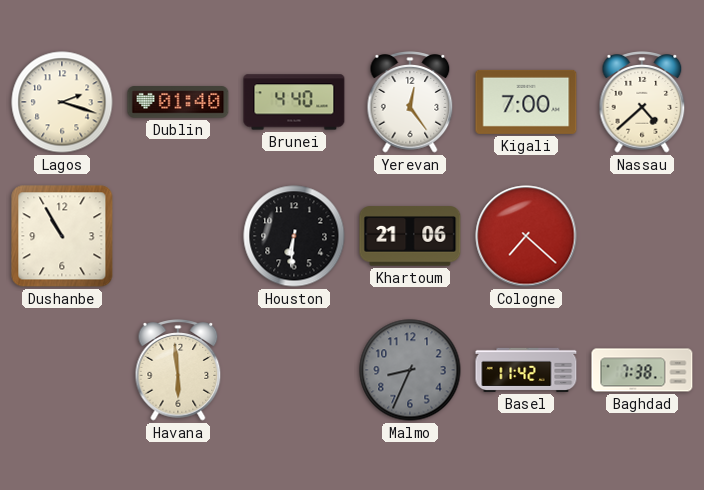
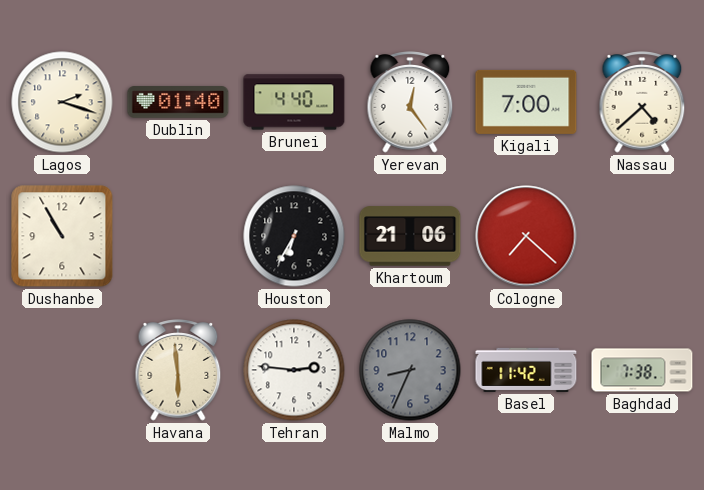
Houston: 6:31 -> 6:35 (294, 236)
Tehran: none -> 2:46 (294, 370)
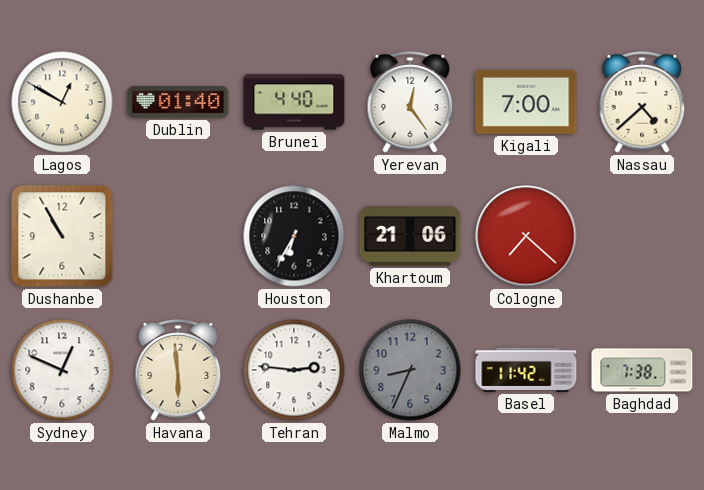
Lagos: 2:18 -> 12:50 (62, 102)
Sydney: none -> 12:49 (62, 370)
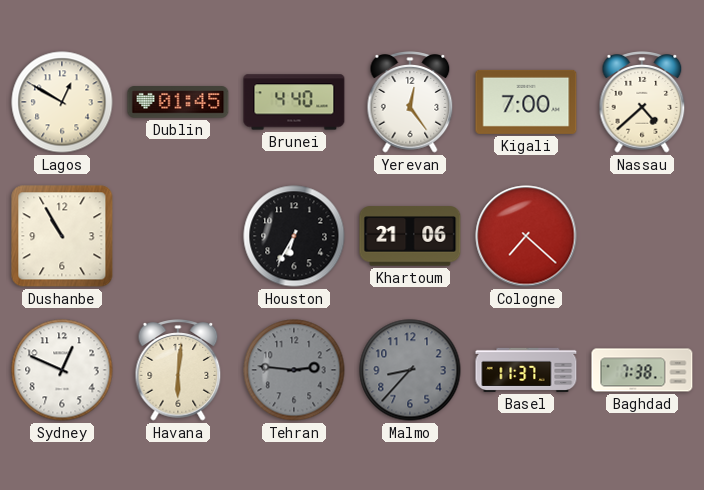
Dublin: 01:40 -> 01:45 (178, 102)
Havana: 5:59 -> 6:01 (178, 370)
Tehran dial: white -> grey (294, 370)
Malmo: 8:34 -> 8:37 (410, 370)
Basel: 11:42 -> 11:37 (526, 370)
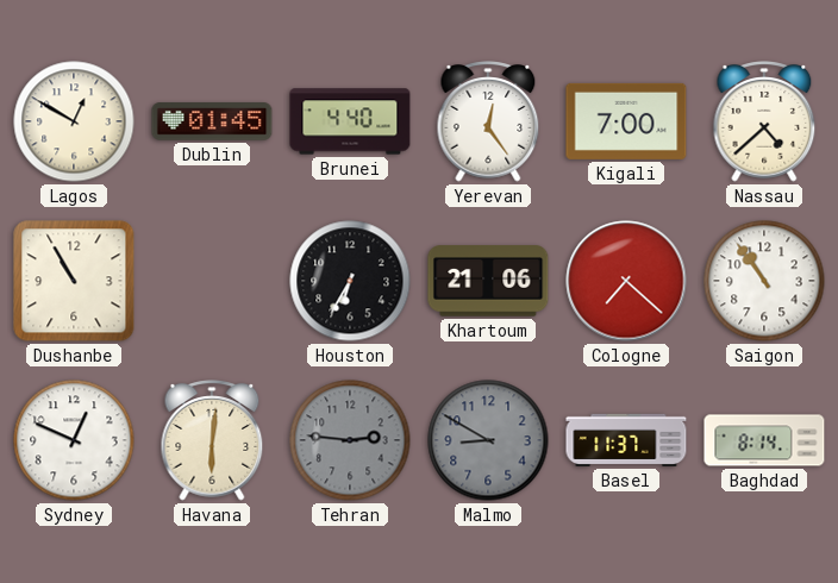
Saigon: none -> 10:54 (764, 281)
Malmo: 8:37 -> 8:50 (488, 440)
Baghdad: 7:38 -> 8:14 (764, 440)
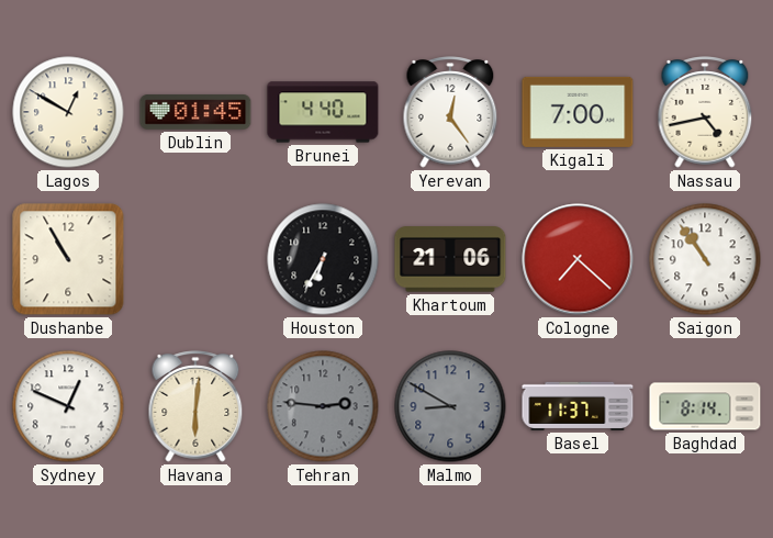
Nassau: 4:38 -> 4:43 (705, 112)
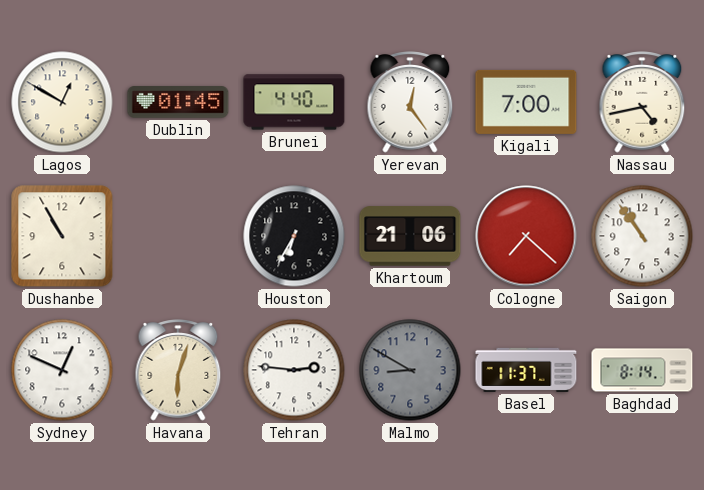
Havana: 6:01 -> 6:03 (178, 370)
Tehran dial: grey -> white (294, 370)
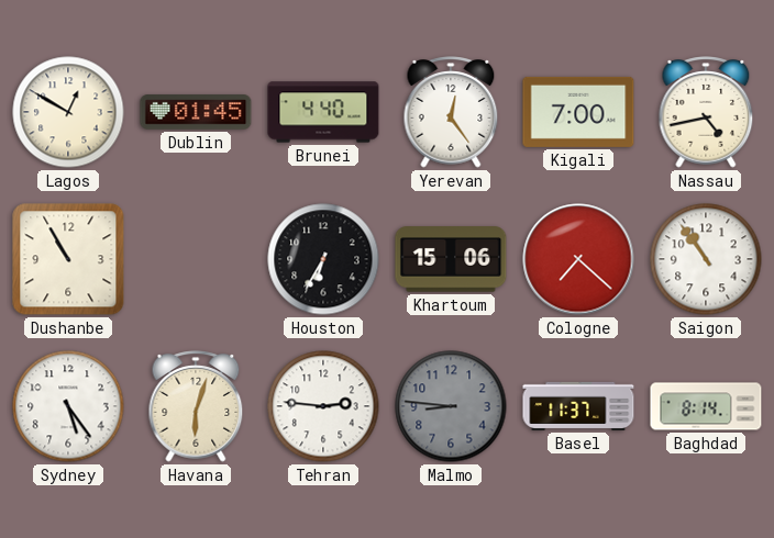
Khartoum: 21:06 -> 15:06 (451, 259)
Sydney: 12:49 -> 5:24 (68, 406)
Malmo: 8:50 -> 8:46 (451, 406)
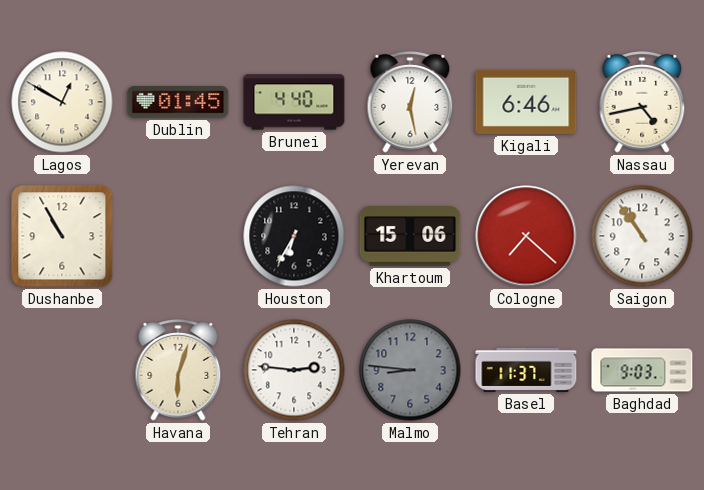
Yerevan: 12:24 -> 12:28 (410, 102)
Kigali: 7:00 -> 6:46 (526, 102)
Sydney: 5:24 -> none (68, 406)
Baghdad: 8:14 -> 9:03 (642, 370)
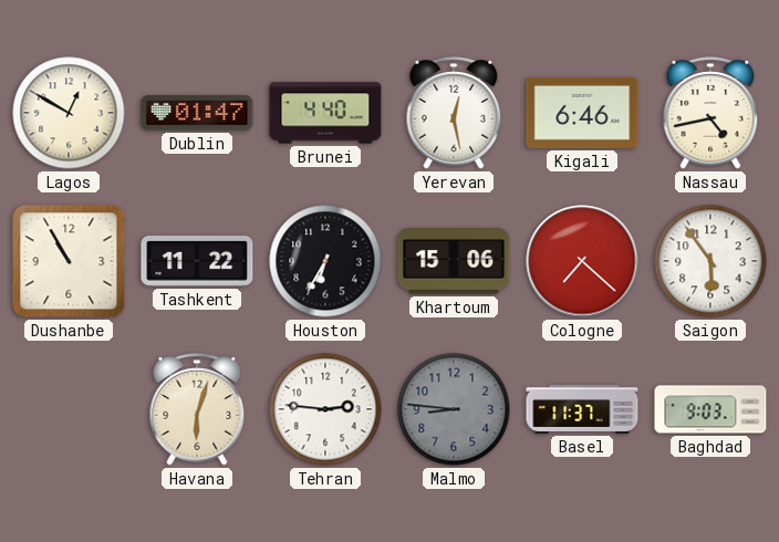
Dublin: 01:45 -> 01:47 (197, 113)
Tashkent: none -> 11:22 (197, 261)
Saigon: 10:54 -> 5:54 (710, 261)
